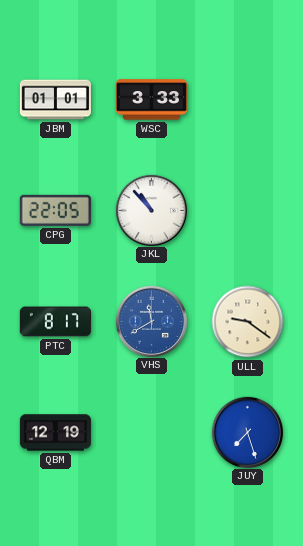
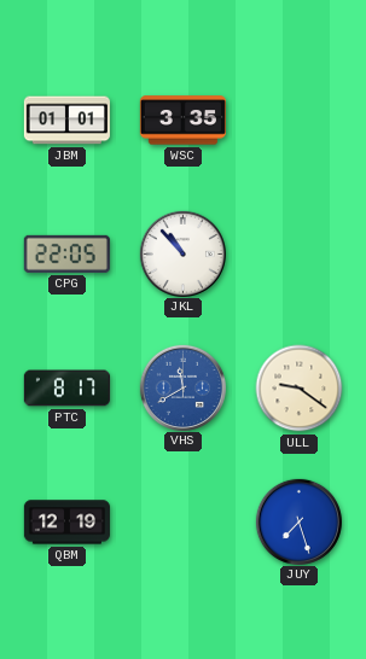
WSC: 3:33 -> 3:35 (182, 121)
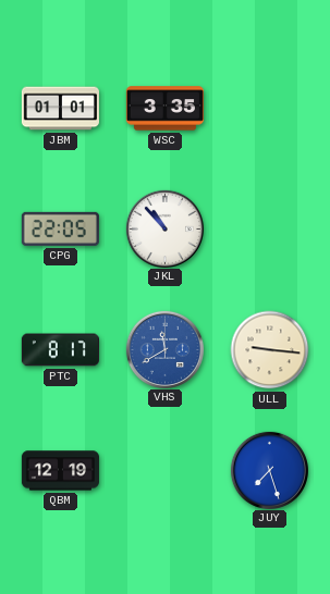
ULL: 9:21 -> 9:16 (270, 350)
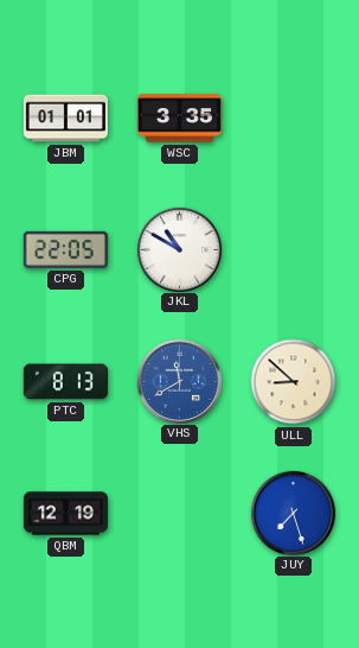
JKL: 10:53 -> 10:50 (179, 249)
PTC: 8:17 -> 8:13 (65, 382)
ULL: 9:16 -> 8:52 (294, 382)
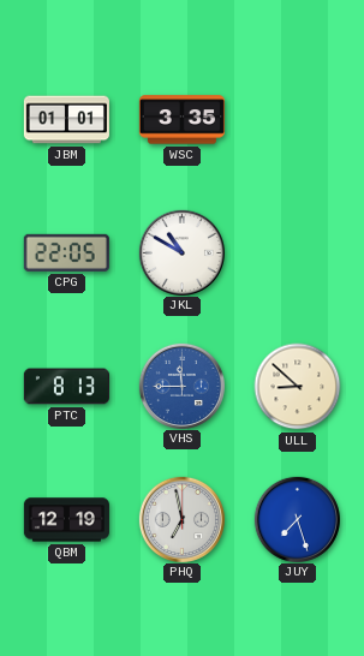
VHS: 11:40 -> 11:45 (181, 386)
PHQ: none -> 6:58 (181, 519)
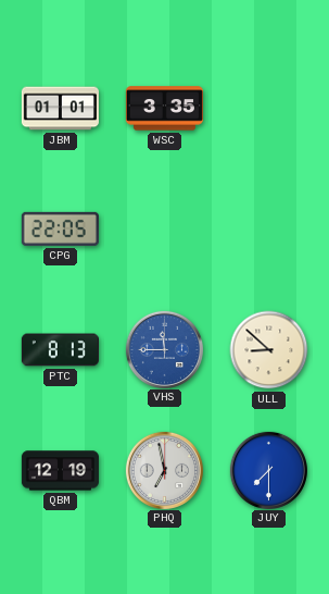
JKL: 10:50 -> none (181, 252)
JUY: 7:27 -> 7:30 (268, 470)
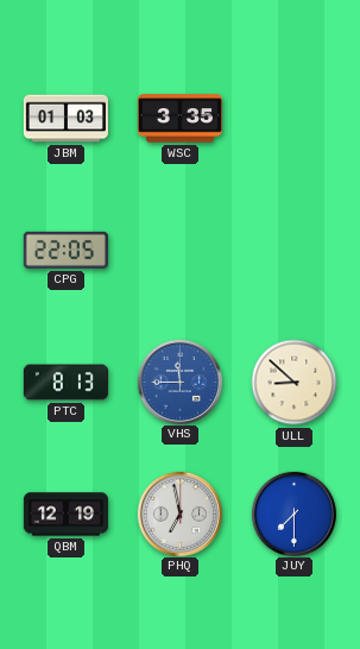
JBM: 01:01 -> 01:03 (65, 119)
